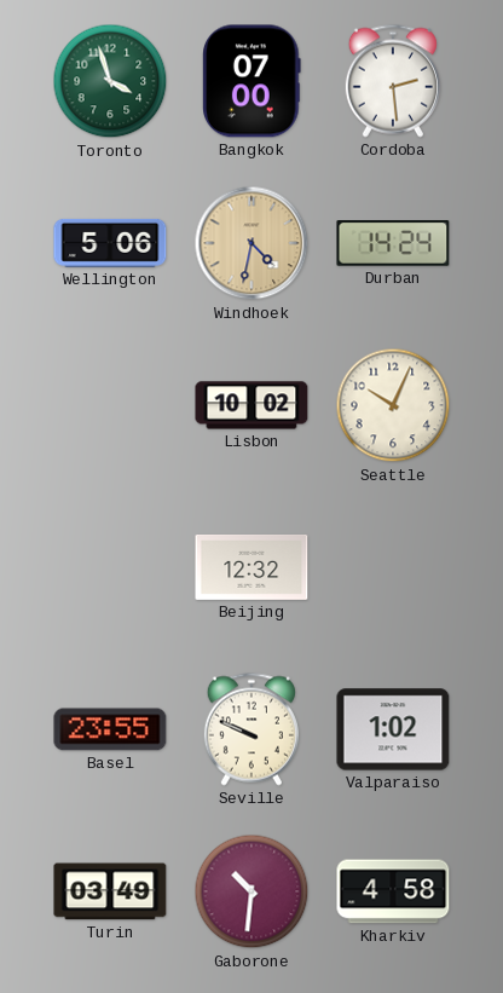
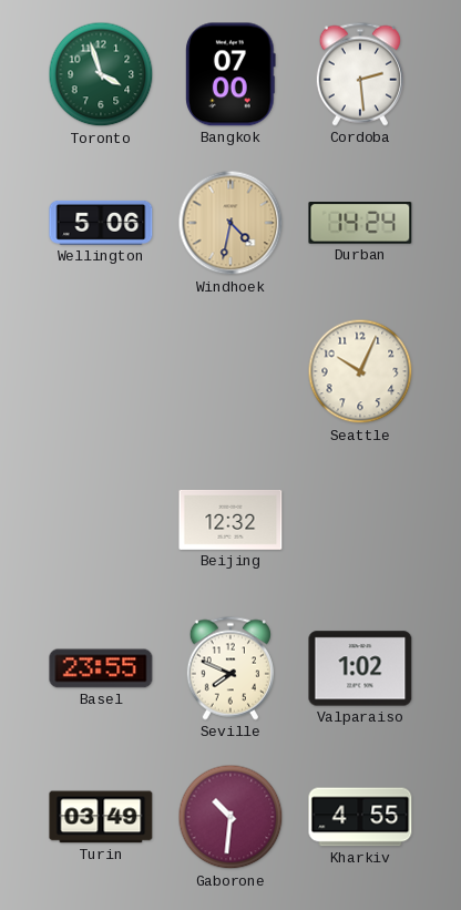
Lisbon: 10:02 -> none (251, 405)
Seville: 9:49 -> 7:49 (230, 668)
Kharkiv: 4:58 -> 4:55 (360, 817)
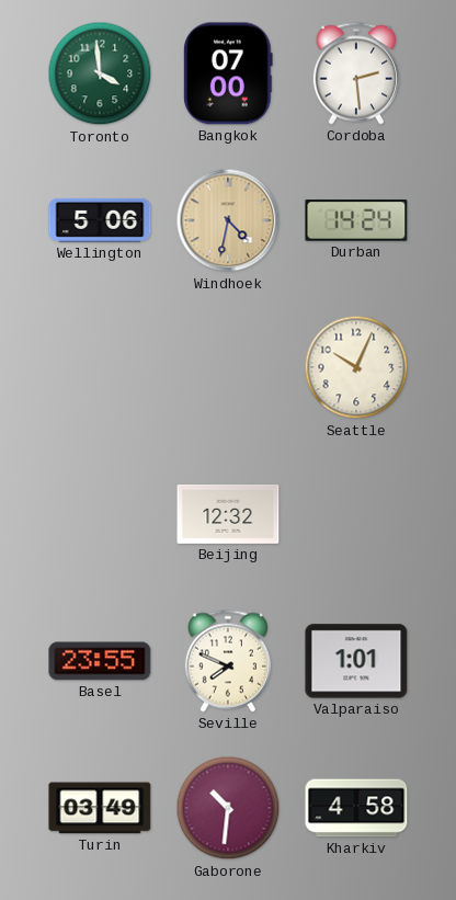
Toronto: 3:57 -> 3:59 (100, 73)
Valparaiso: 1:02 -> 1:01 (356, 661)
Kharkiv: 4:55 -> 4:58 (356, 808)
